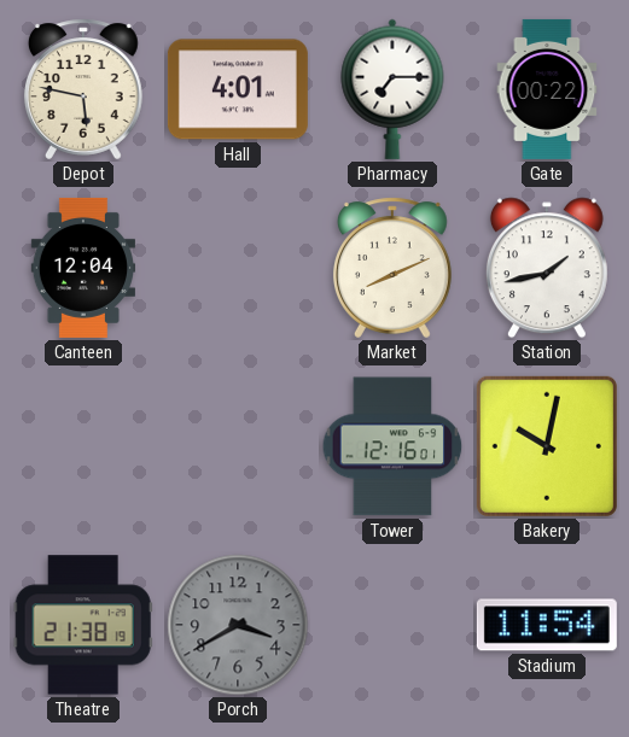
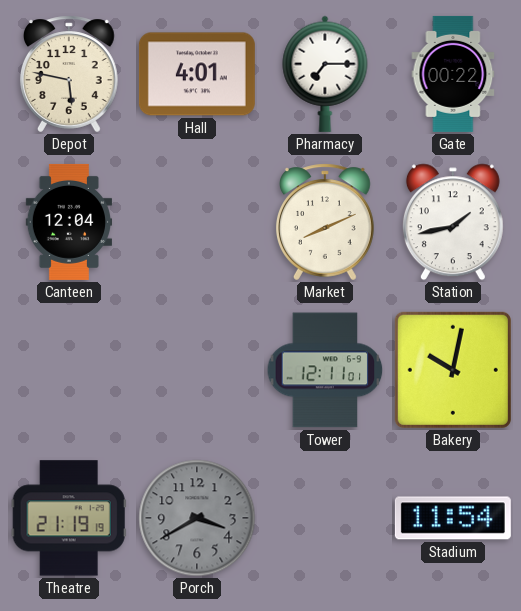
Tower: 12:16 -> 12:11 (325, 370)
Theatre: 21:38 -> 21:19 (69, 518)
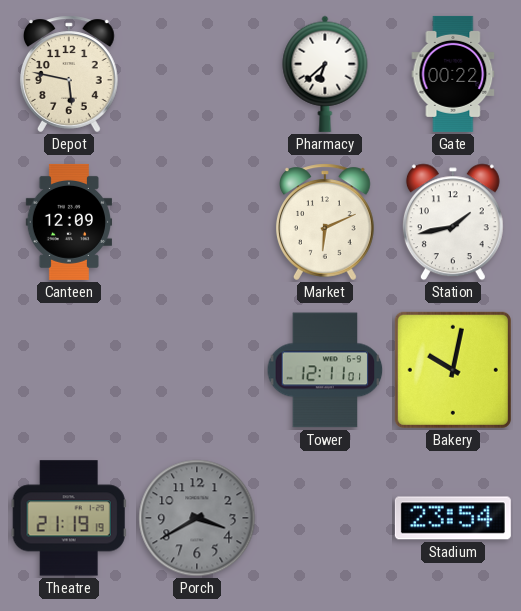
Hall: 4:01 -> none (197, 74)
Pharmacy: 7:15 -> 6:38 (325, 74)
Canteen: 12:04 -> 12:09 (68, 222)
Market: 8:11 -> 6:11 (325, 222)
Stadium: 11:54 -> 23:54 (453, 518)
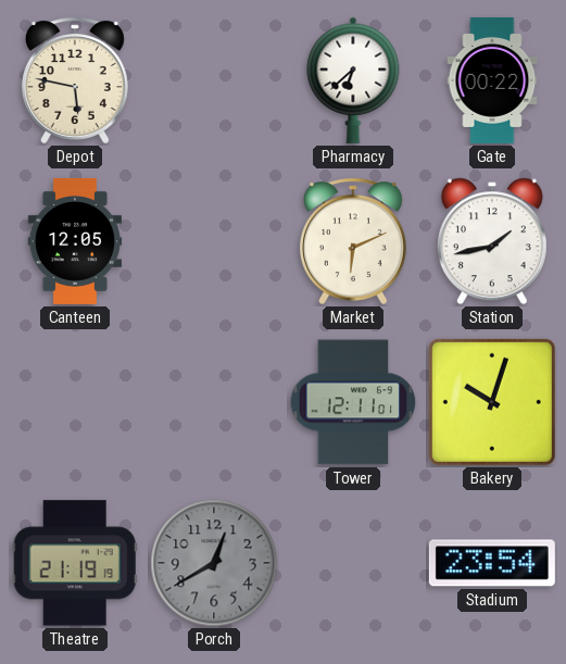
Canteen: 12:09 -> 12:05 (74, 241)
Bakery: 10:02 -> 10:03 (492, 402)
Porch: 3:40 -> 12:40 (214, 563)
